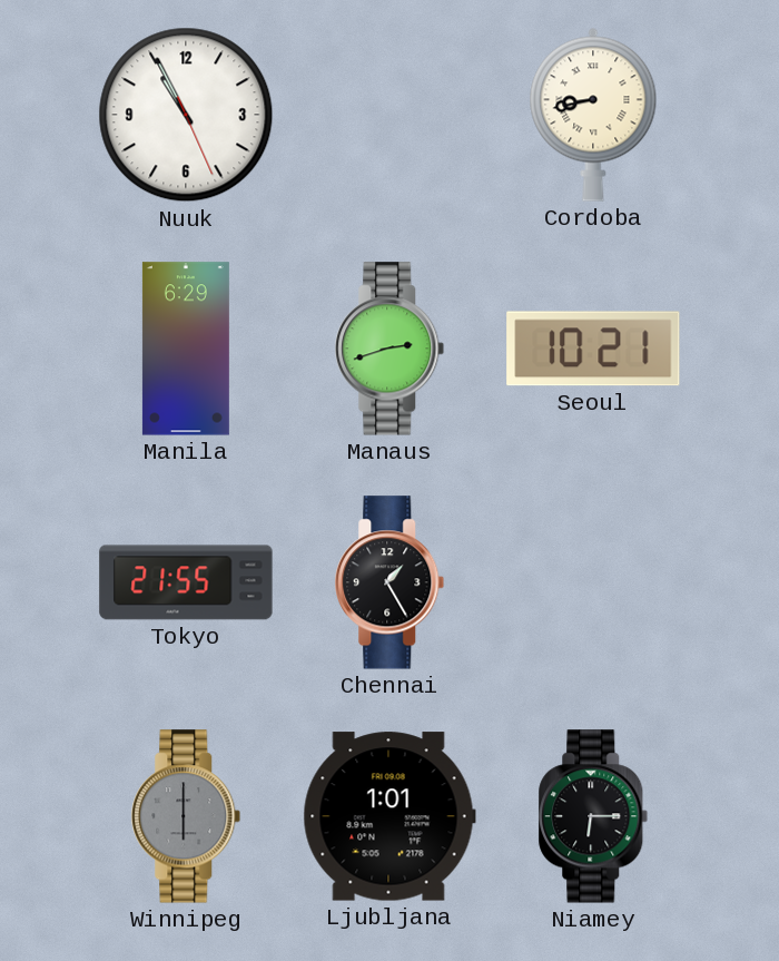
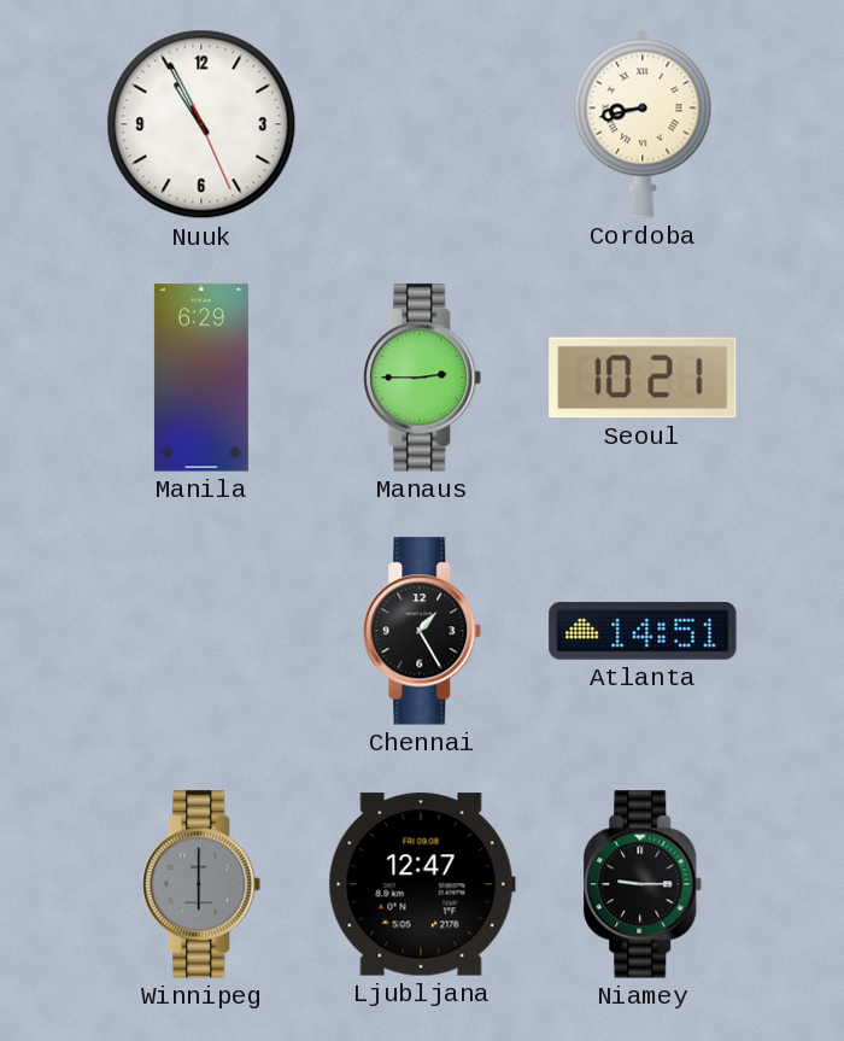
Manaus: 2:42 -> 2:45 (422, 378)
Tokyo: 21:55 -> none (186, 582)
Atlanta: none -> 14:51 (643, 632)
Ljubljana: 1:01 -> 12:47 (422, 884)
Niamey: 6:15 -> 9:15 (643, 884)
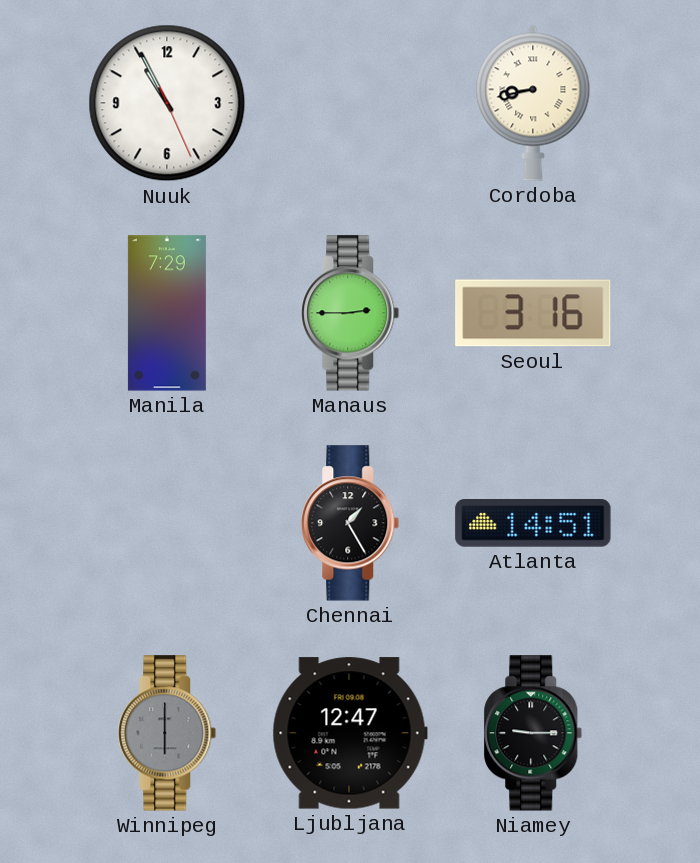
Manila: 6:29 -> 7:29 (167, 313)
Seoul: 10:21 -> 3:16 (533, 313)
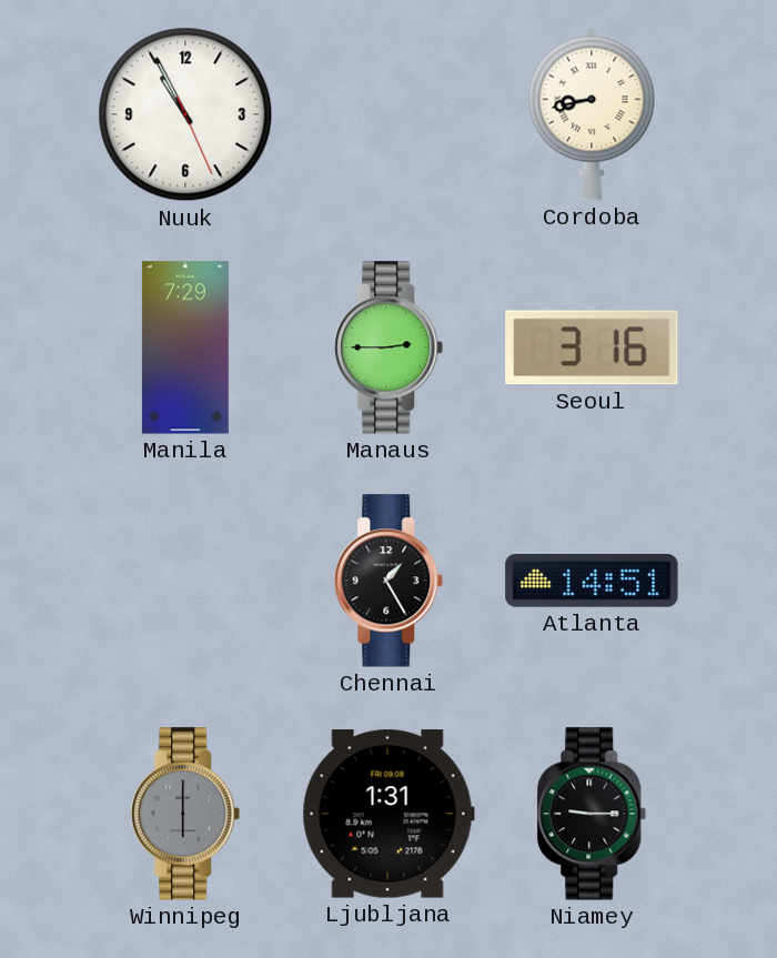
Ljubljana: 12:47 -> 1:31 (389, 814)
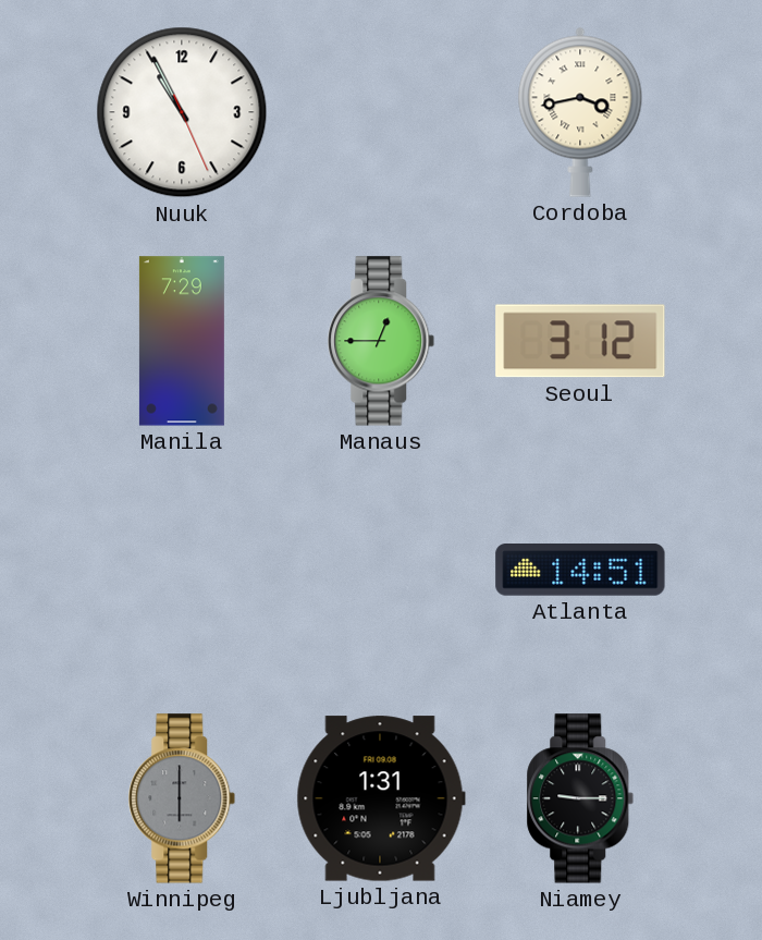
Cordoba: 8:43 -> 3:43 (580, 112)
Manaus: 2:45 -> 12:45 (381, 341)
Seoul: 3:16 -> 3:12 (580, 341)
Chennai: 1:25 -> none (389, 581)
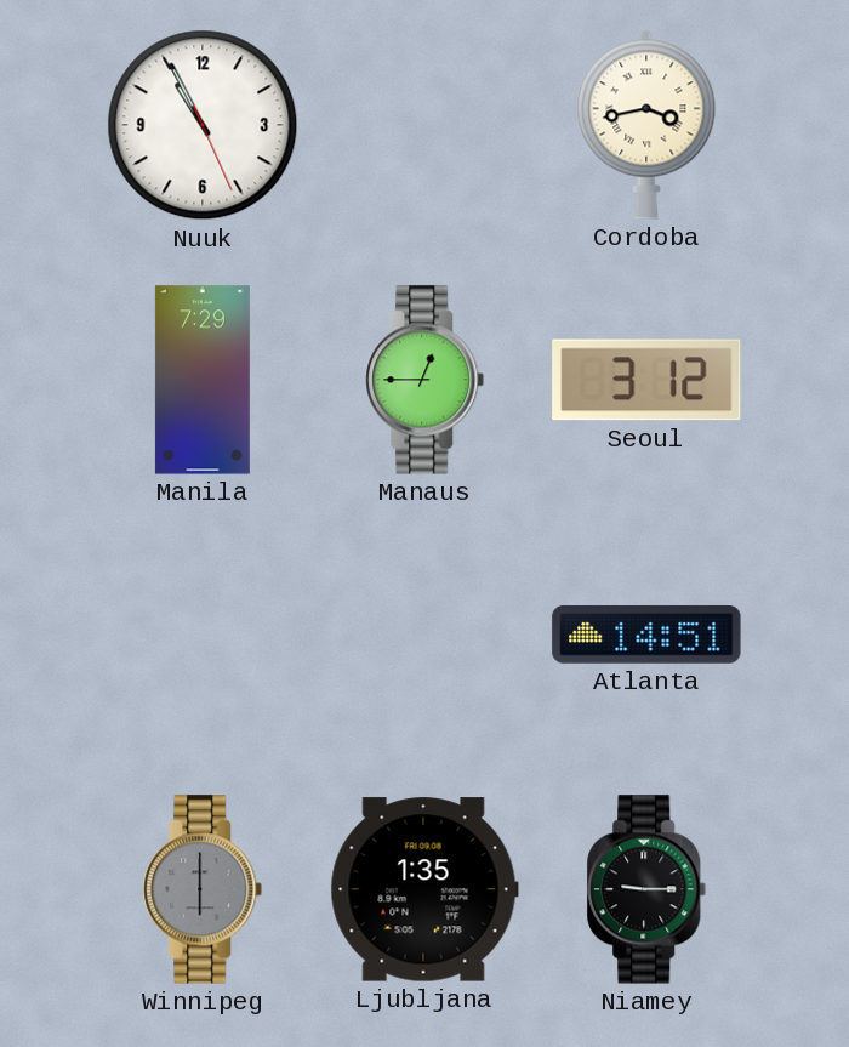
Ljubljana: 1:31 -> 1:35 (424, 889)
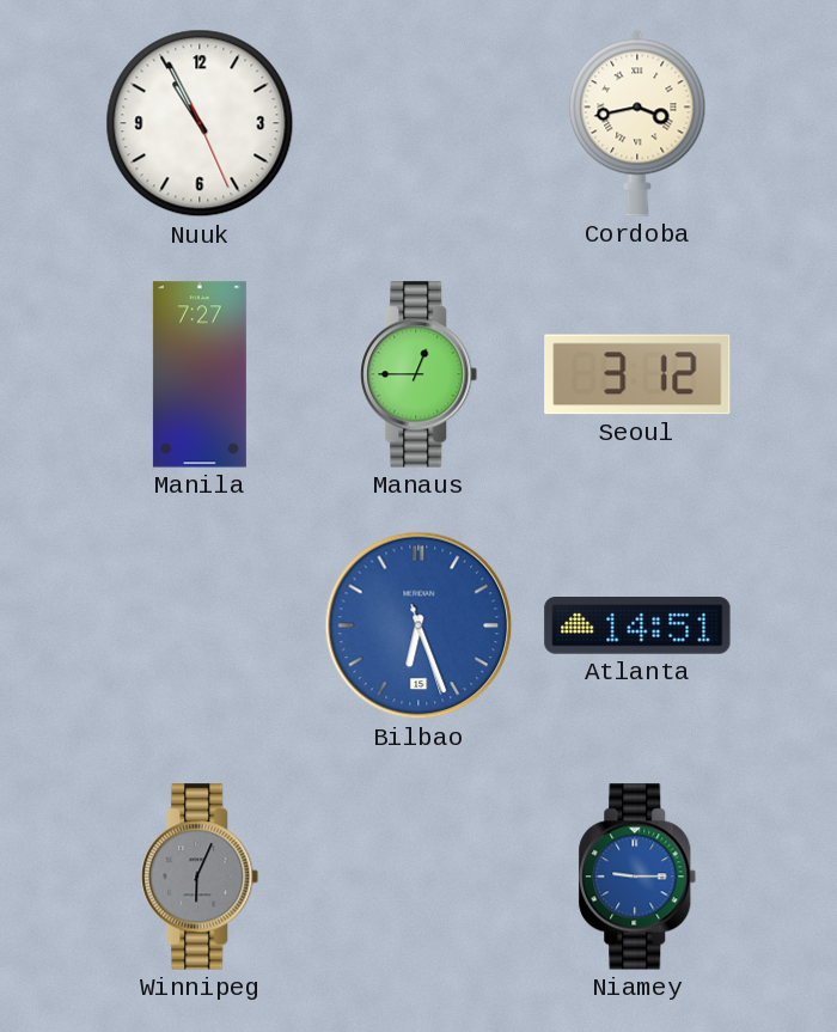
Manila: 7:29 -> 7:27 (200, 374)
Bilbao: none -> 6:26 (418, 625)
Winnipeg: 6:00 -> 6:04 (200, 877)
Ljubljana: 1:35 -> none (424, 889)
Niamey dial: black -> blue (637, 877)
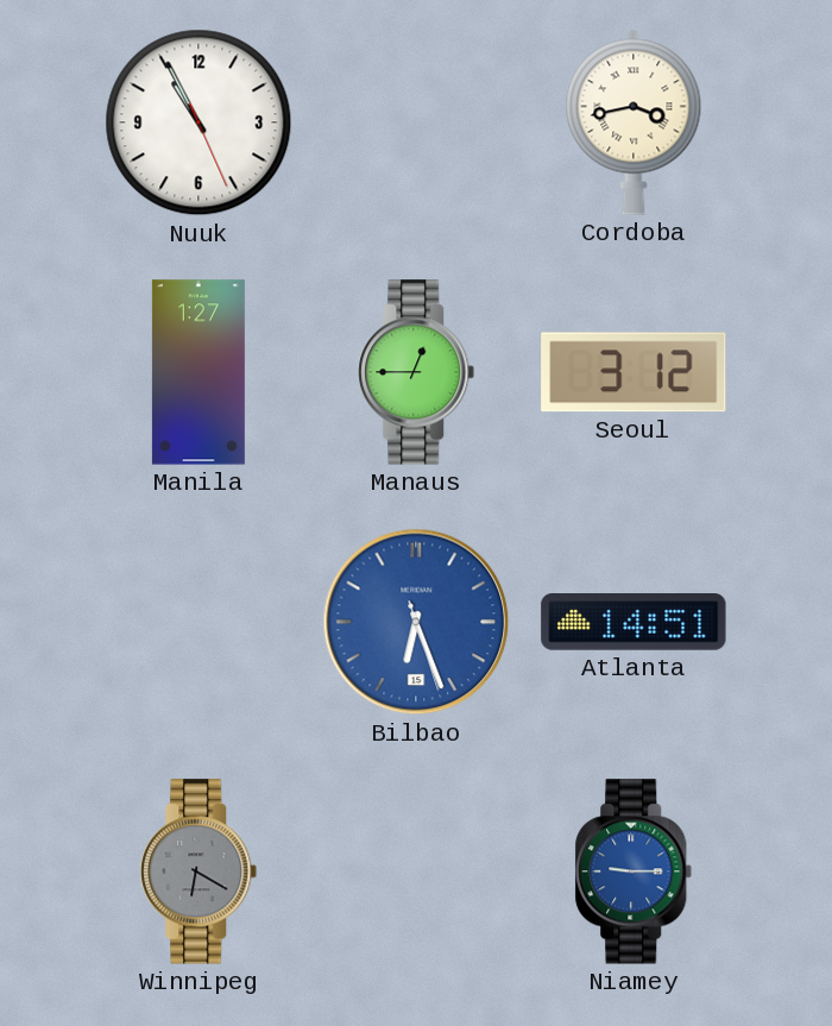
Manila: 7:27 -> 1:27 (198, 372)
Winnipeg: 6:04 -> 6:20 (198, 871)
